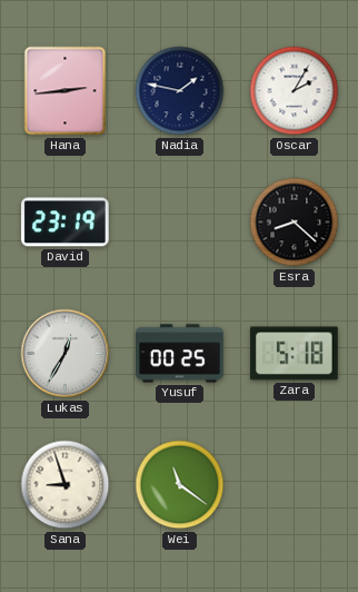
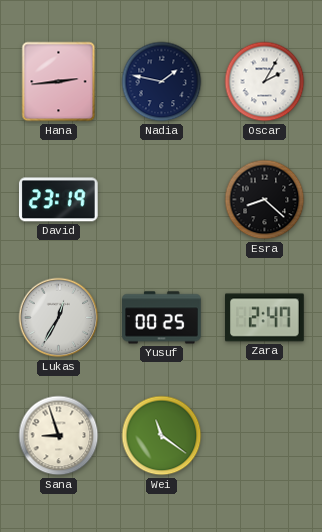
Zara: 5:18 -> 2:47 (265, 318)
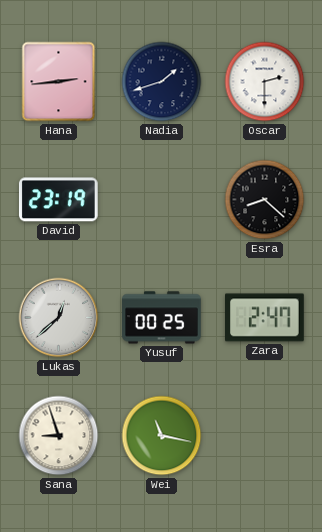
Nadia: 1:47 -> 1:42 (162, 82)
Oscar: 2:05 -> 2:30 (265, 82)
Lukas: 12:35 -> 12:38 (59, 318)
Wei: 11:21 -> 11:17 (162, 436)
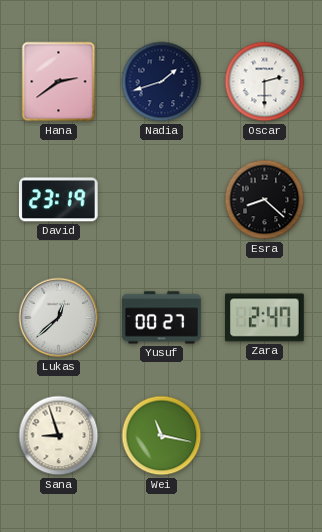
Hana: 2:44 -> 2:39 (59, 82)
Yusuf: 00:25 -> 00:27 (162, 318)
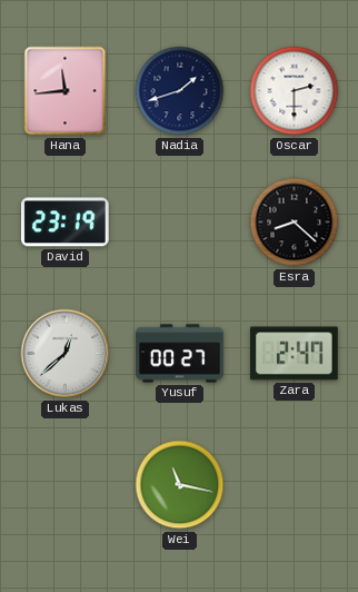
Hana: 2:39 -> 11:44 (66, 91)
Sana: 8:57 -> none (59, 436)
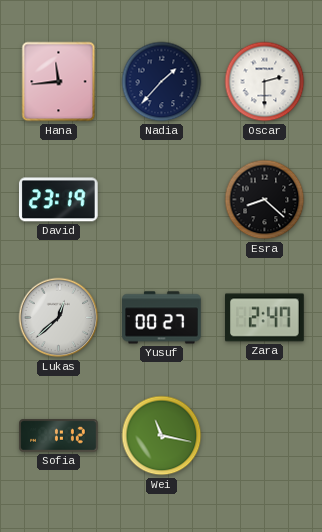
Nadia: 1:42 -> 1:37 (162, 82)
Sofia: none -> 1:12 (59, 436)
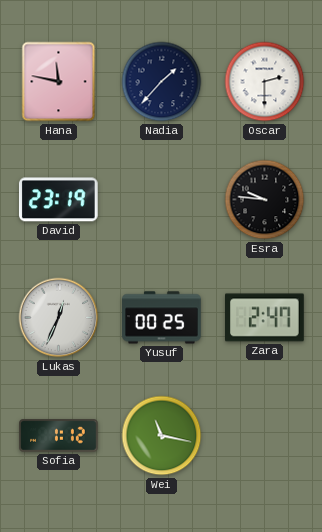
Hana: 11:44 -> 11:47 (59, 82)
Esra: 8:22 -> 9:46 (265, 200)
Lukas: 12:38 -> 12:34 (59, 318)
Yusuf: 00:27 -> 00:25 (162, 318)
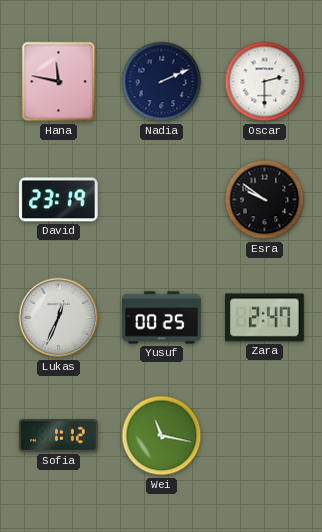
Nadia: 1:37 -> 2:11 (162, 82)
Esra: 9:46 -> 9:51 (265, 200)
